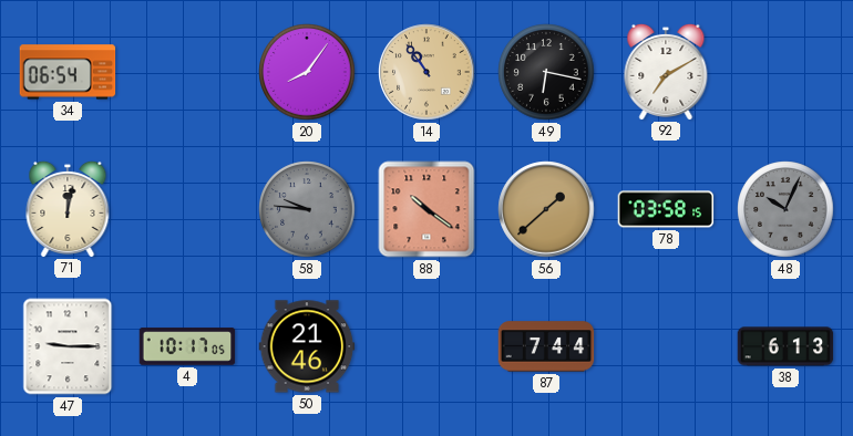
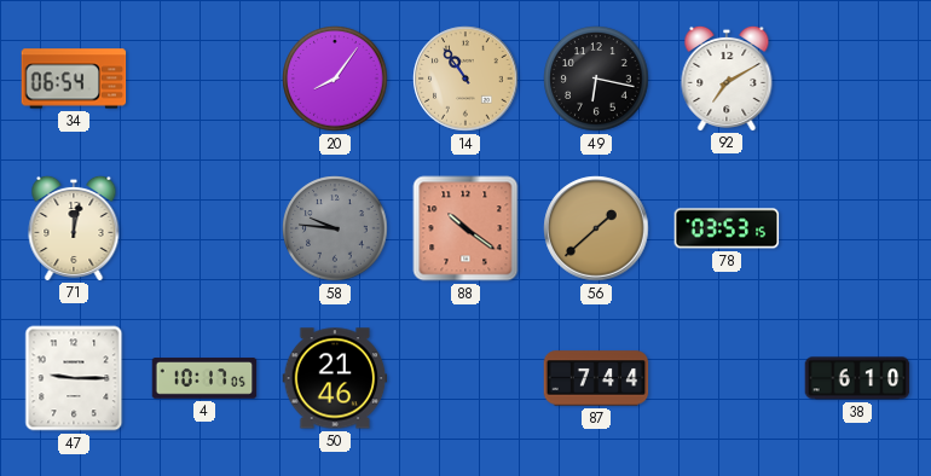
78: 03:58 -> 03:53 (727, 228)
48: 10:04 -> none (785, 209)
38: 6:13 -> 6:10 (857, 378)
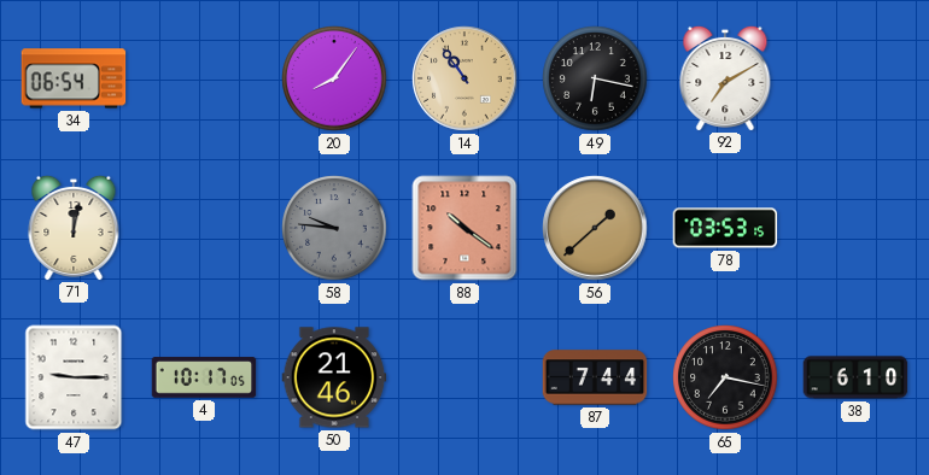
65: none -> 7:17 (725, 377)
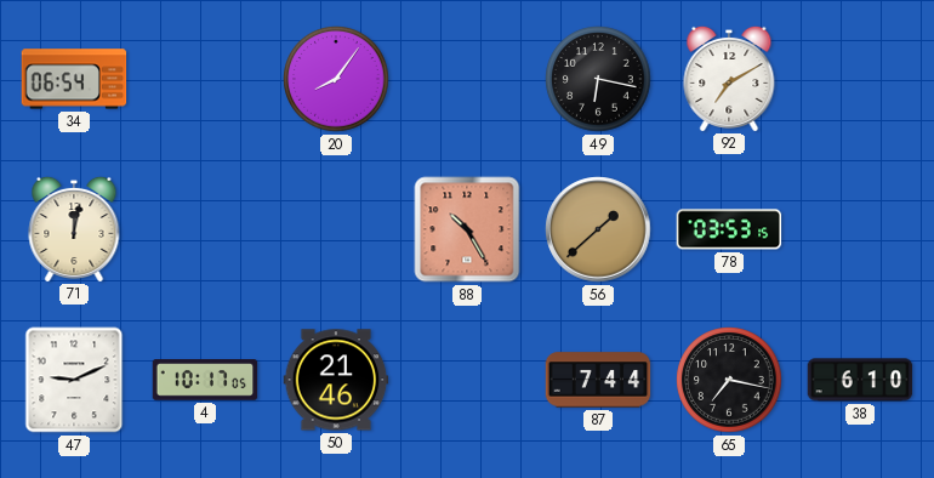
14: 10:54 -> none (464, 78)
58: 9:46 -> none (334, 228)
88: 10:21 -> 10:25 (467, 229)
47: 9:15 -> 9:11 (74, 380)
